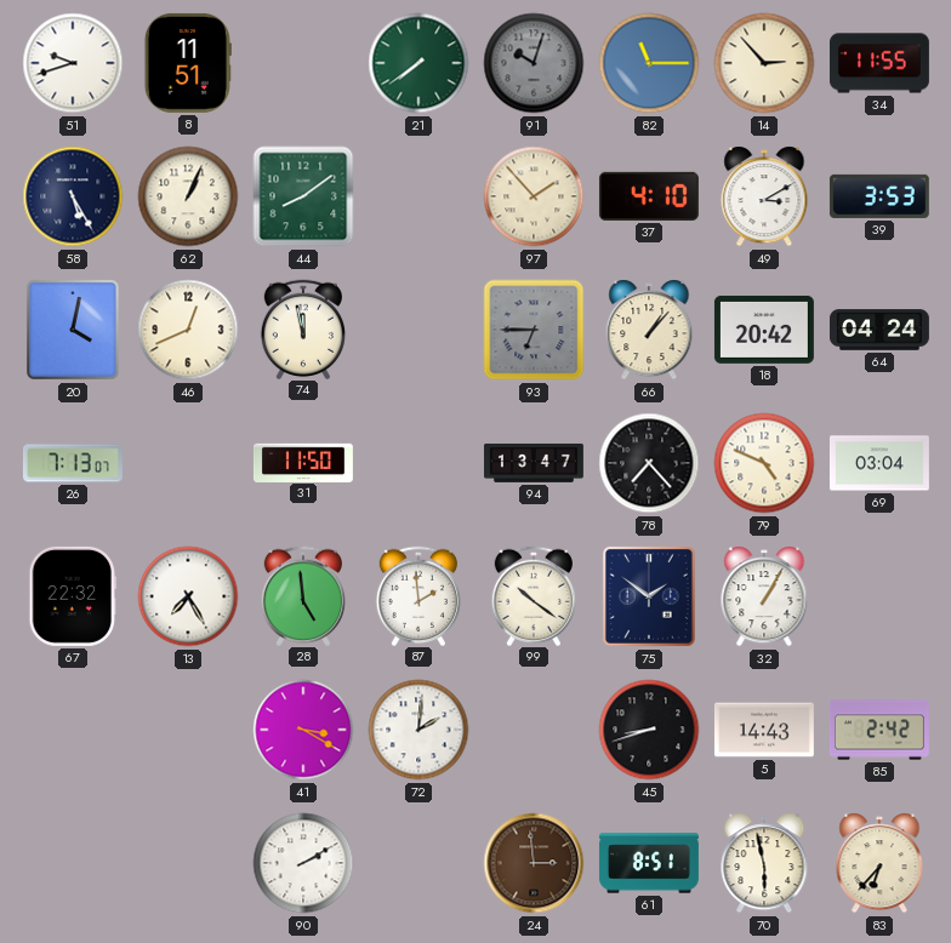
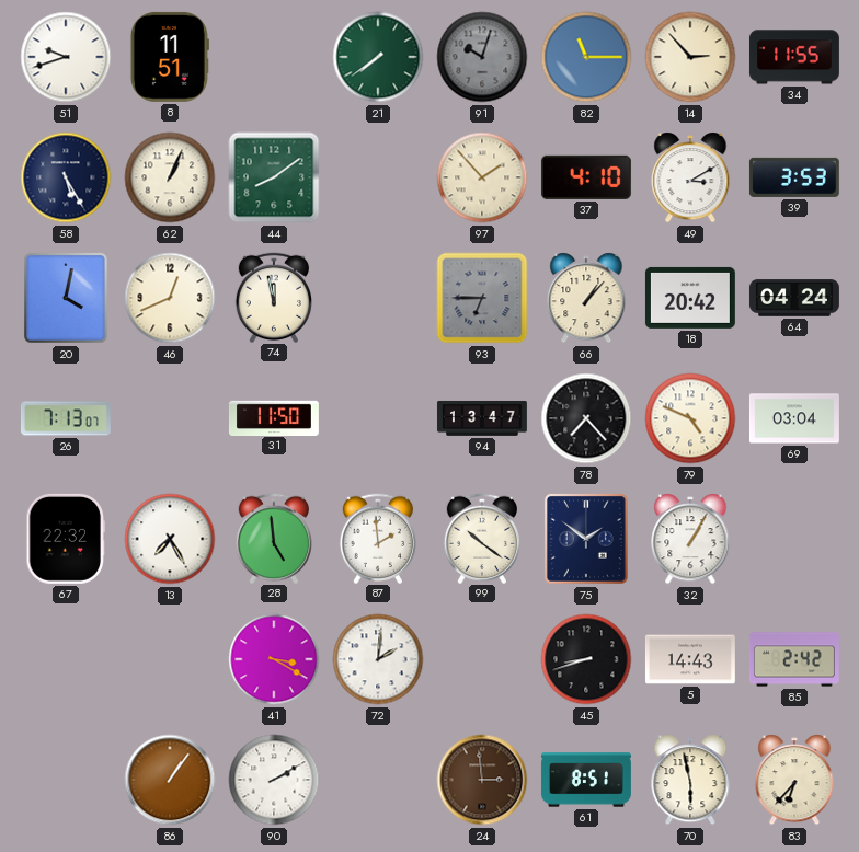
86: none -> 1:06 (170, 780)
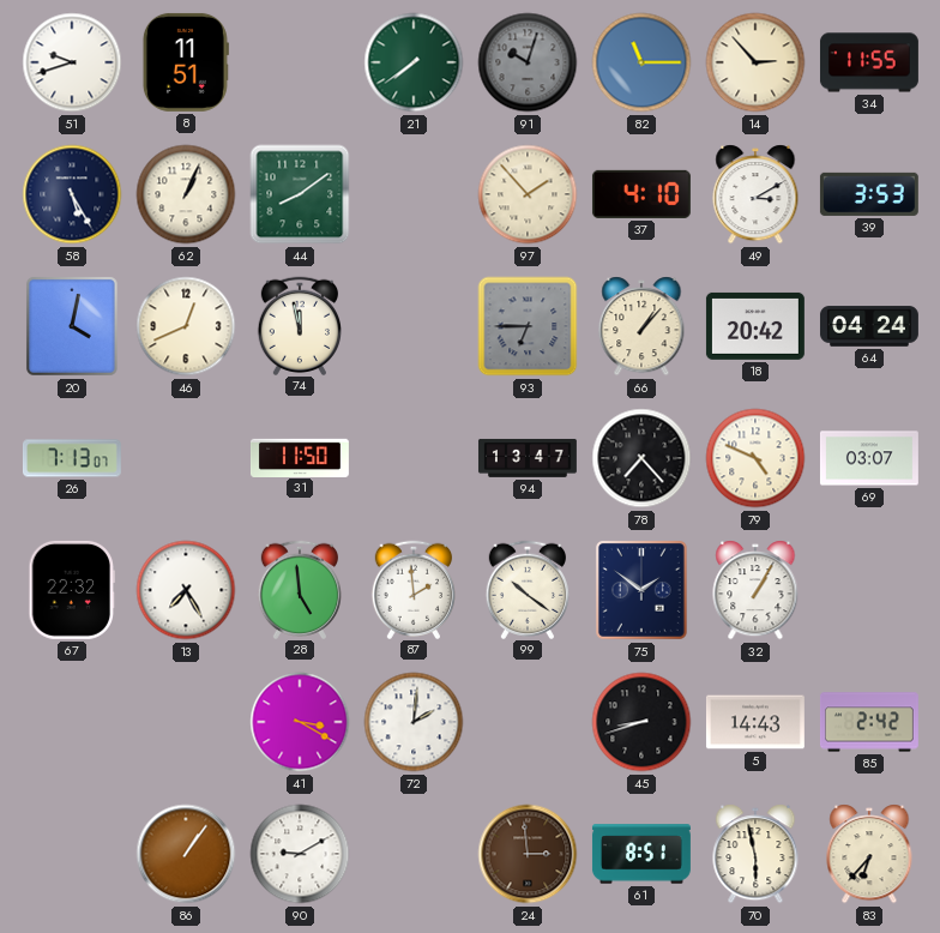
69: 03:04 -> 03:07 (869, 458)
90: 2:10 -> 9:10 (300, 854)
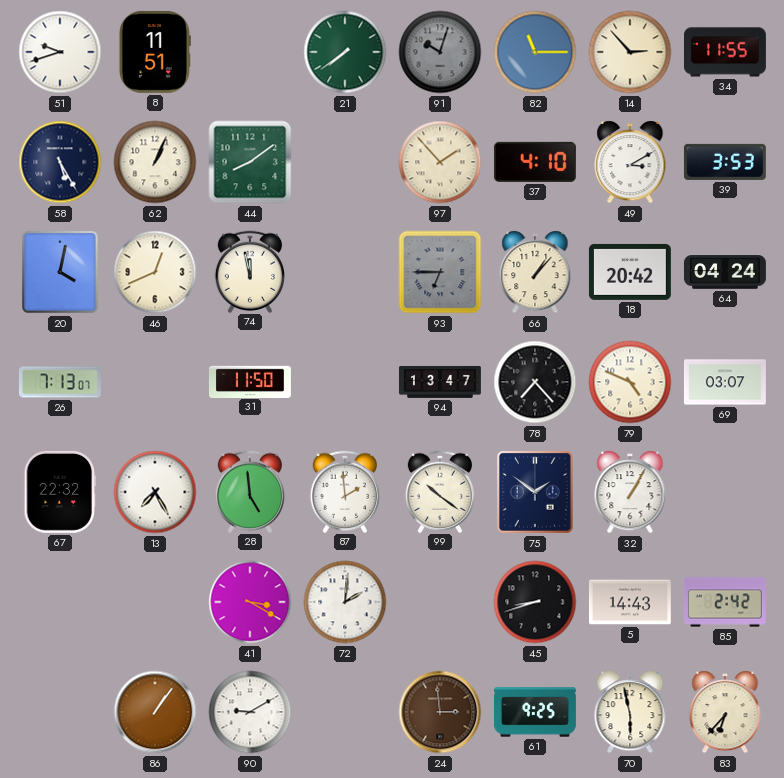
61: 8:51 -> 9:25 (535, 712)
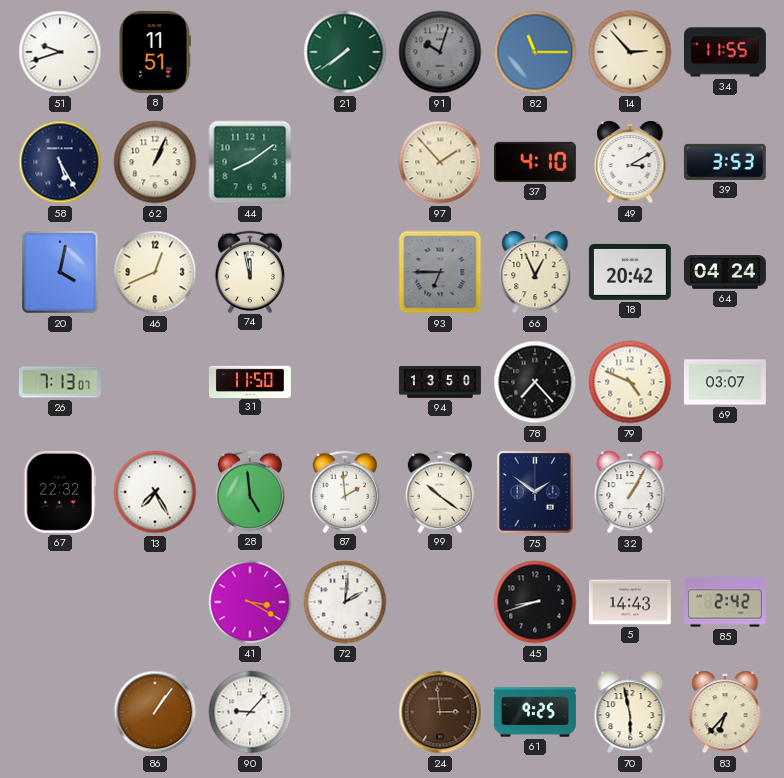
66: 1:07 -> 12:56 (535, 272)
94: 13:47 -> 13:50 (440, 382)
90: 9:10 -> 9:07 (250, 712)
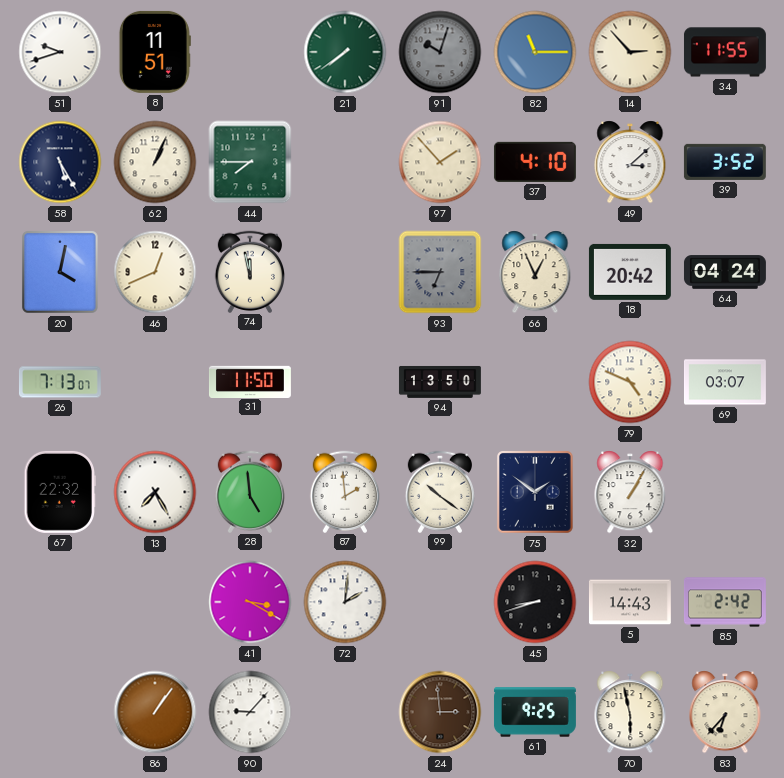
44: 8:09 -> 7:45 (250, 162)
49: 3:10 -> 3:08 (630, 162)
39: 3:53 -> 3:52 (725, 162)
78: 7:23 -> none (535, 382)
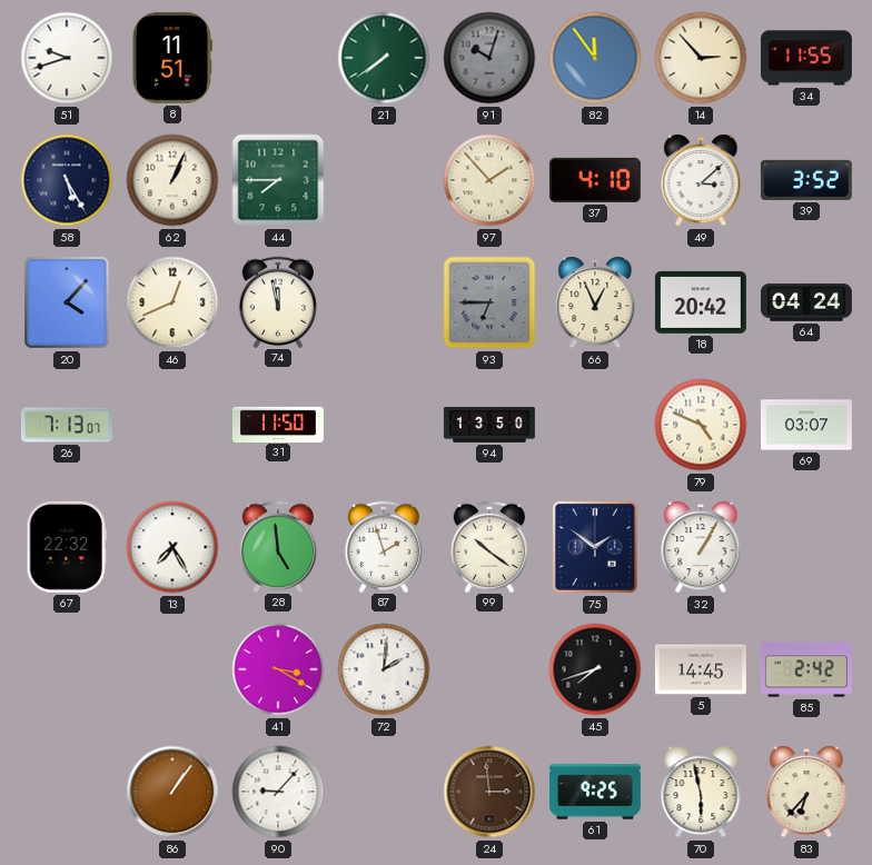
82: 11:15 -> 11:54 (595, 58)
20: 4:02 -> 4:07 (67, 304)
87: 1:59 -> 1:57 (383, 546)
45: 8:42 -> 7:42 (595, 669)
5: 14:43 -> 14:45 (701, 669)
